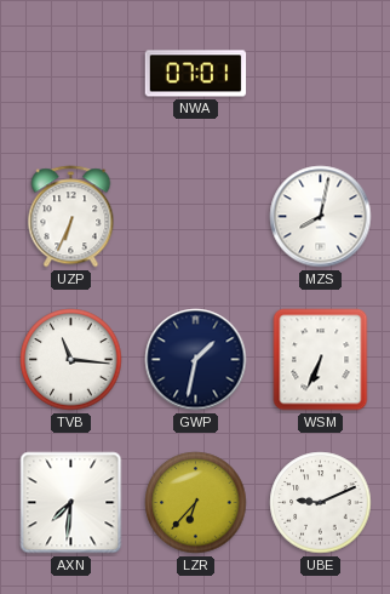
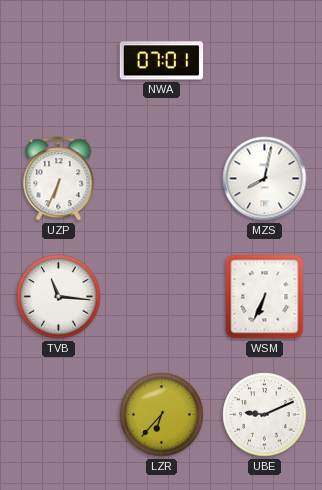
GWP: 1:32 -> none (196, 360)
AXN: 7:31 -> none (71, 503)
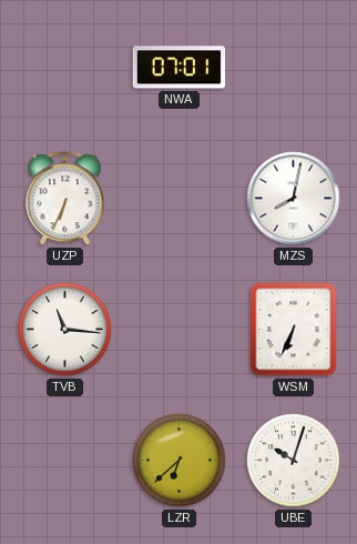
LZR: 6:37 -> 6:38 (180, 461)
UBE: 9:11 -> 10:03 (294, 461)
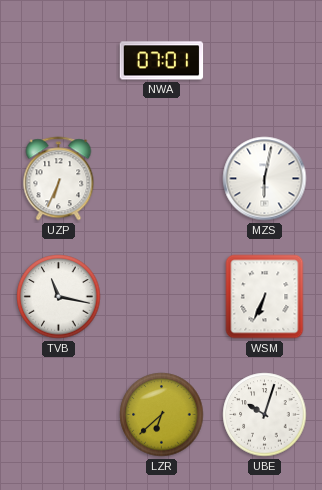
MZS: 8:02 -> 6:02 (265, 179)
TVB: 11:16 -> 11:17 (59, 297)
